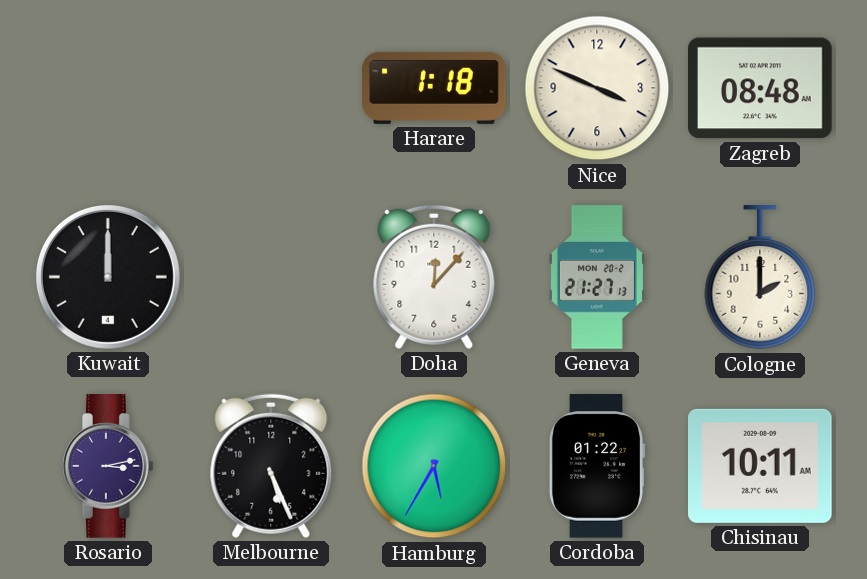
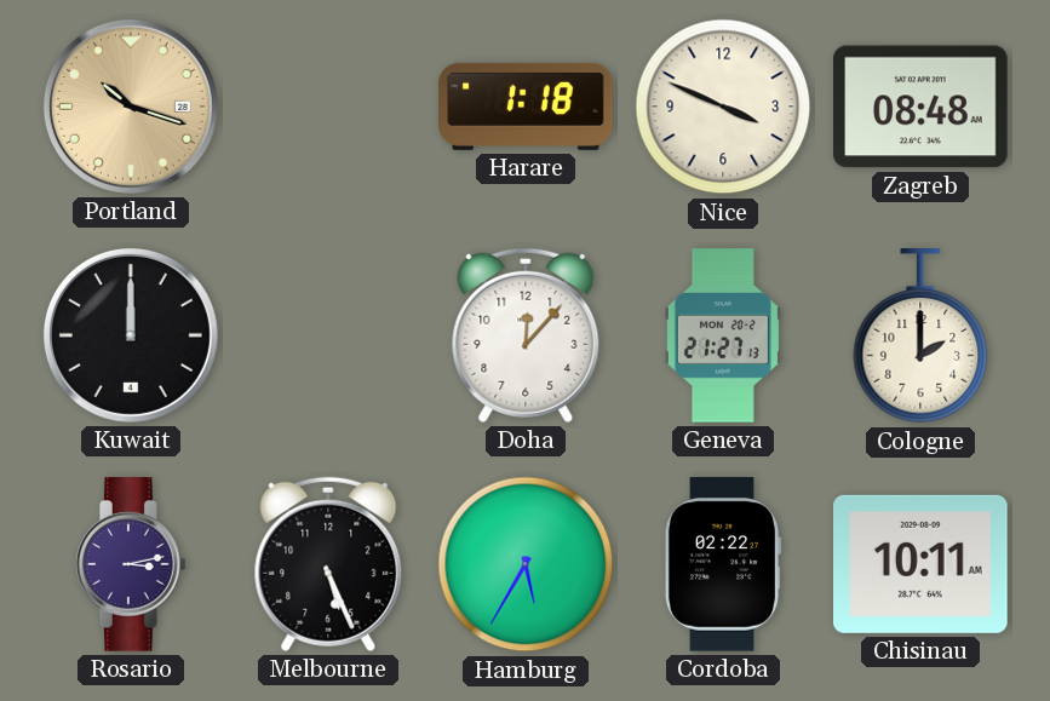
Portland: none -> 10:18 (131, 107)
Cordoba: 01:22 -> 02:22 (723, 565)
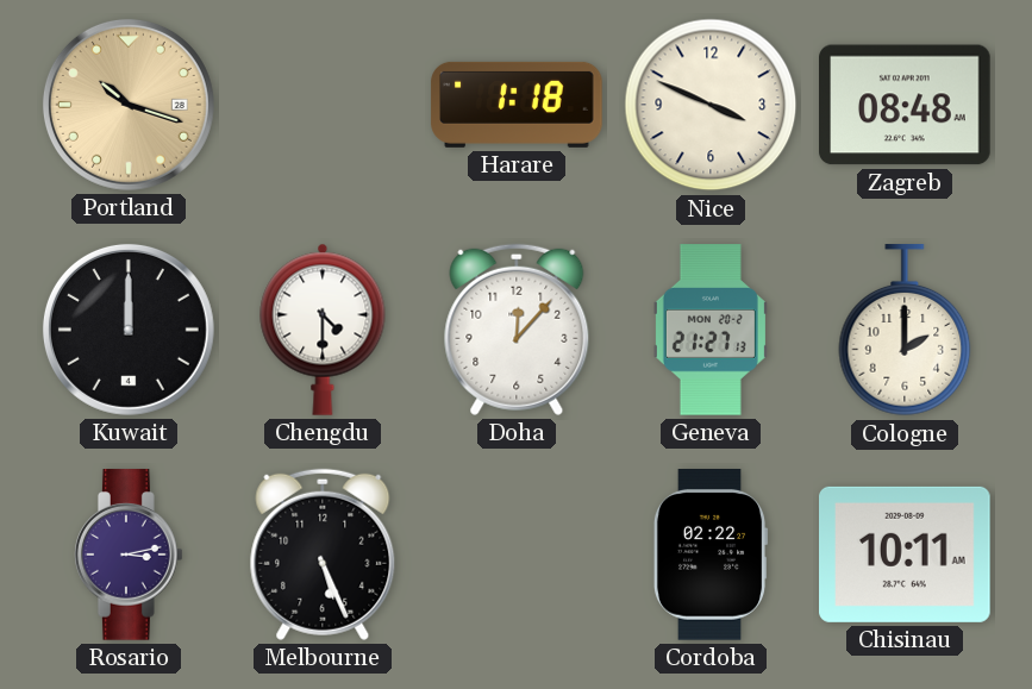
Chengdu: none -> 4:30 (323, 330)
Hamburg: 5:35 -> none (526, 564)
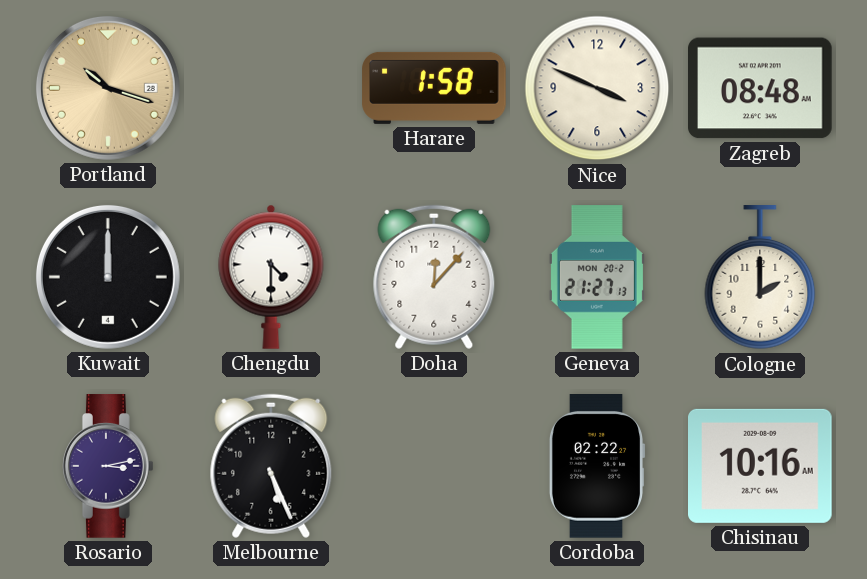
Harare: 1:18 -> 1:58 (434, 88)
Chisinau: 10:11 -> 10:16 (761, 466)
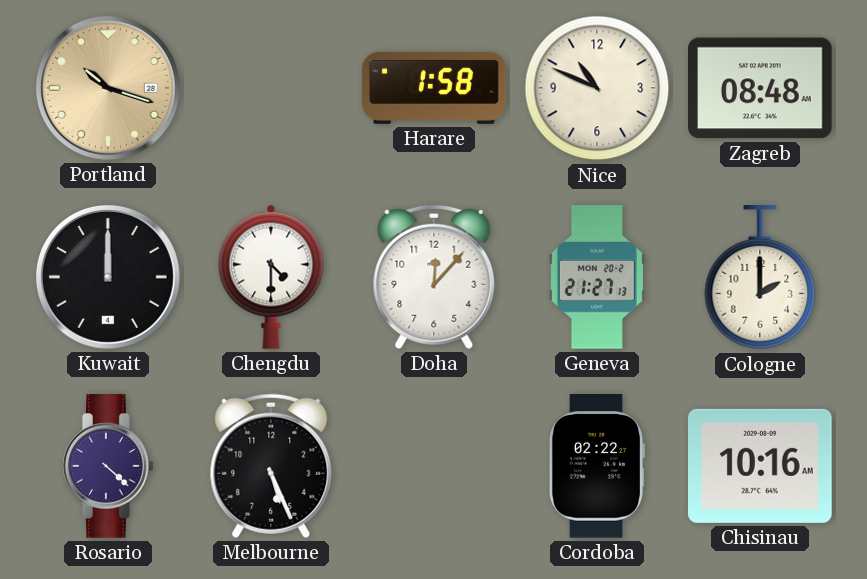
Nice: 3:49 -> 10:49 (597, 88)
Rosario: 3:13 -> 4:22 (109, 466)
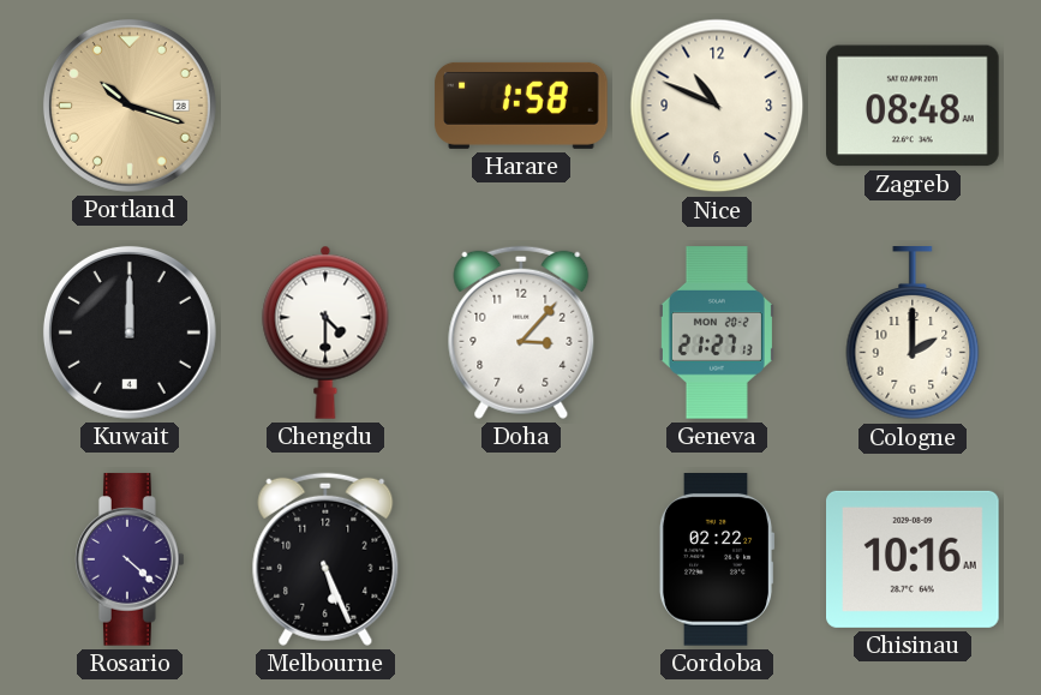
Doha: 12:07 -> 3:07 (521, 332)
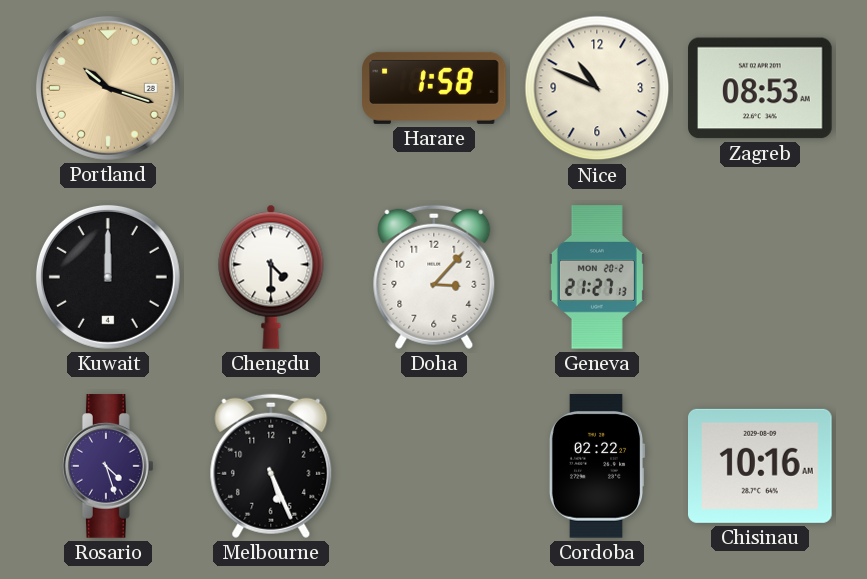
Zagreb: 08:48 -> 08:53 (761, 88)
Cologne: 2:00 -> none (913, 334)
Rosario: 4:22 -> 4:27 (109, 466)
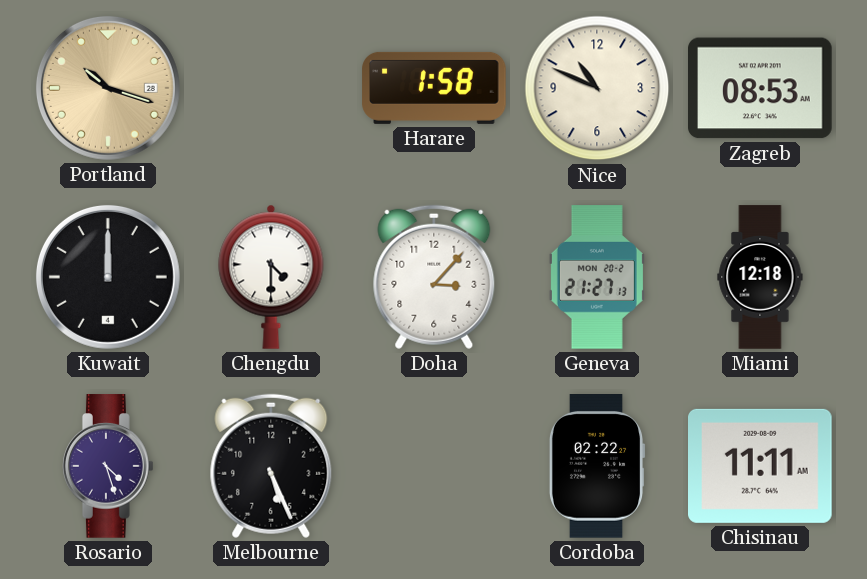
Miami: none -> 12:18 (760, 277)
Chisinau: 10:16 -> 11:11 (761, 466)
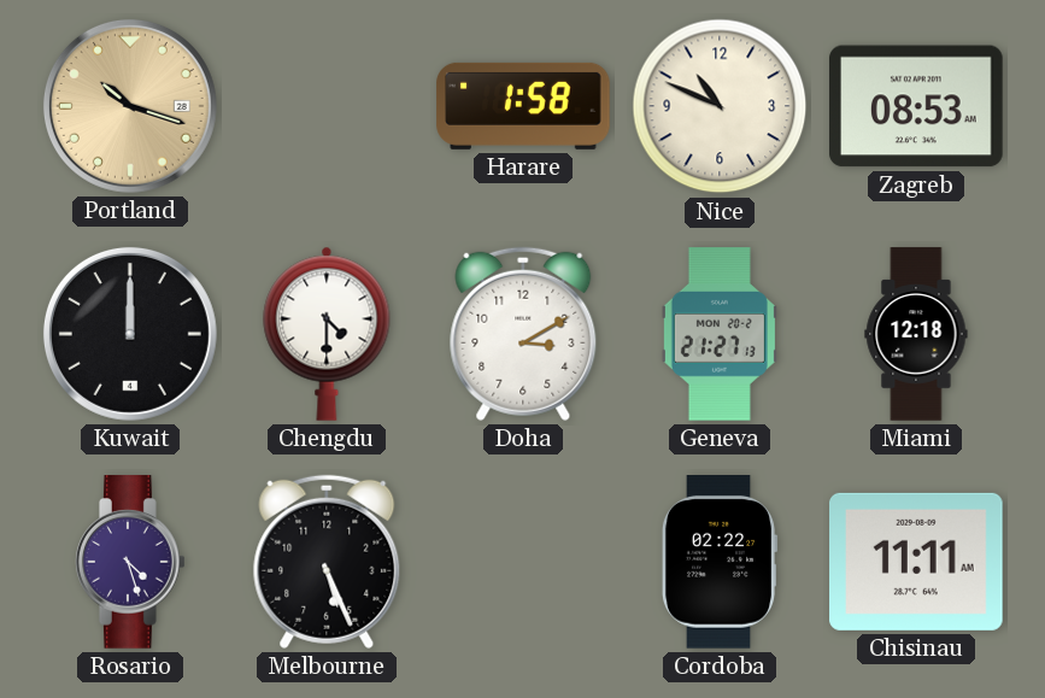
Doha: 3:07 -> 3:10 (523, 334)
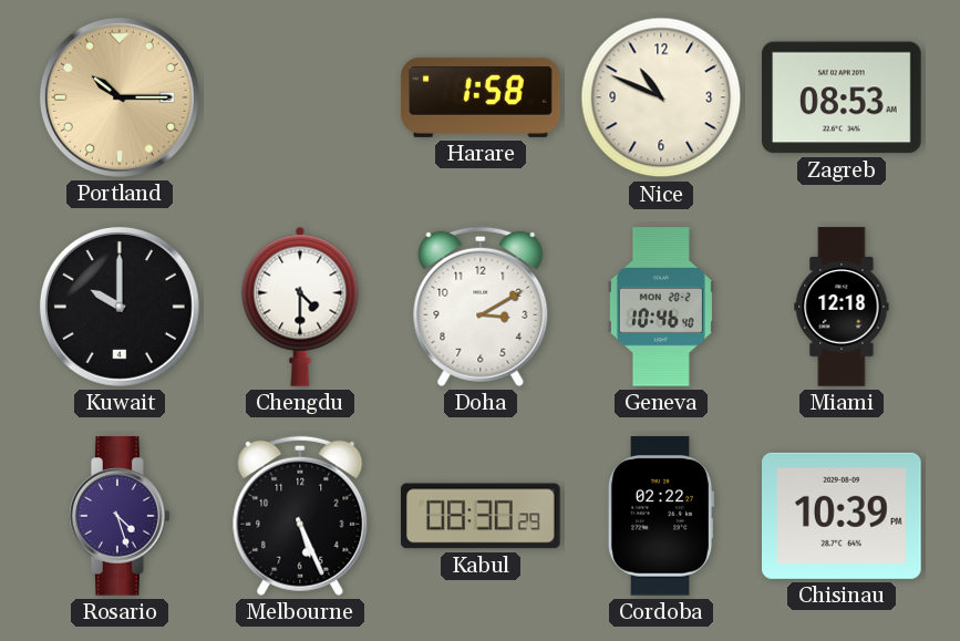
Portland: 10:18 -> 10:15 (120, 97)
Kuwait: 12:00 -> 10:00 (120, 307)
Geneva: 21:27 -> 10:46 (661, 307)
Kabul: none -> 08:30 (482, 516)
Chisinau: 11:11 -> 10:39 (843, 516)
